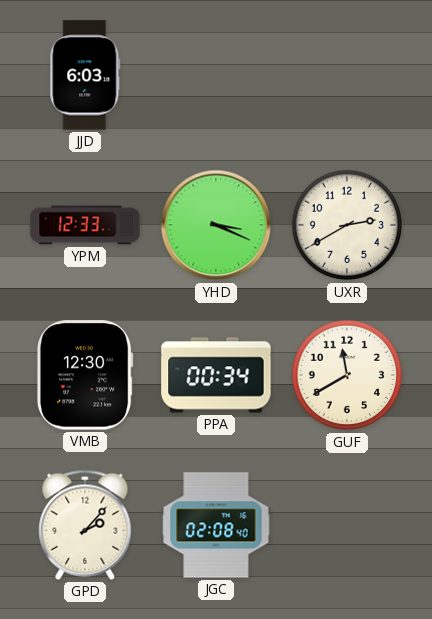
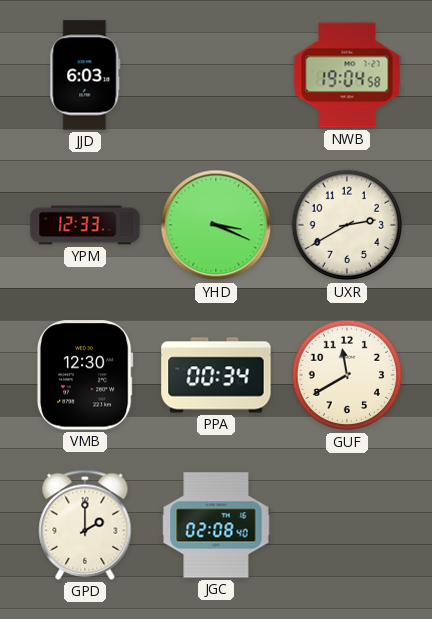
NWB: none -> 19:04 (347, 75)
GPD: 2:07 -> 2:00 (85, 525)
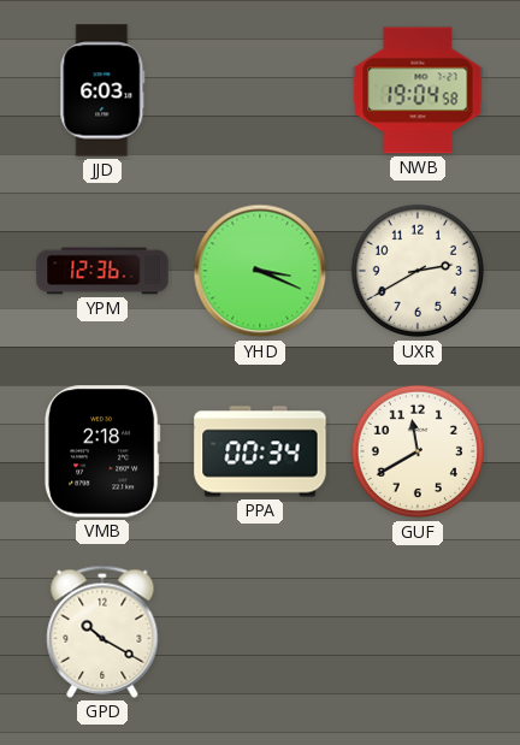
YPM: 12:33 -> 12:36 (102, 271)
VMB: 12:30 -> 2:18 (102, 451)
GPD: 2:00 -> 10:20 (102, 632)
JGC: 02:08 -> none (216, 525)
